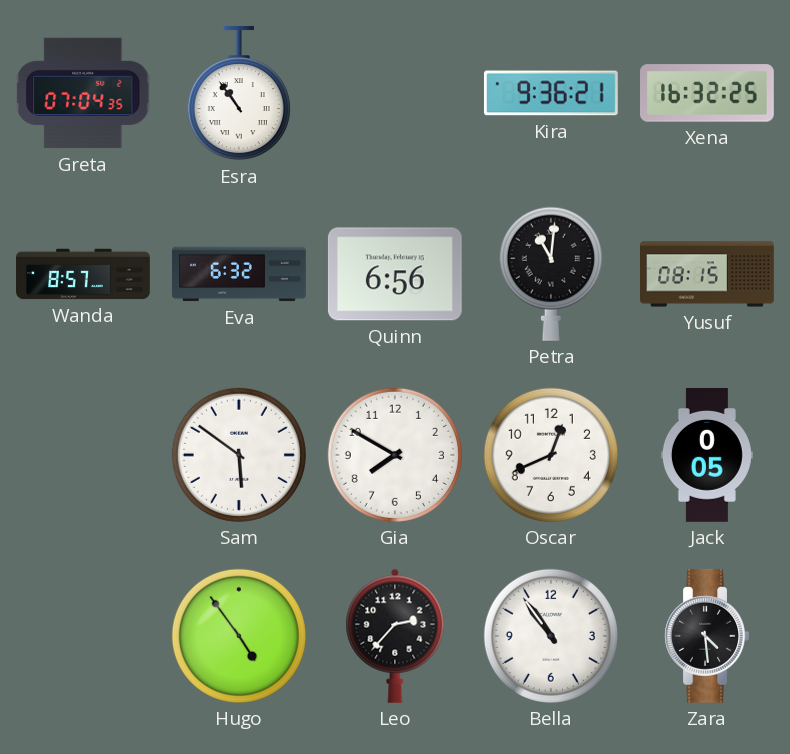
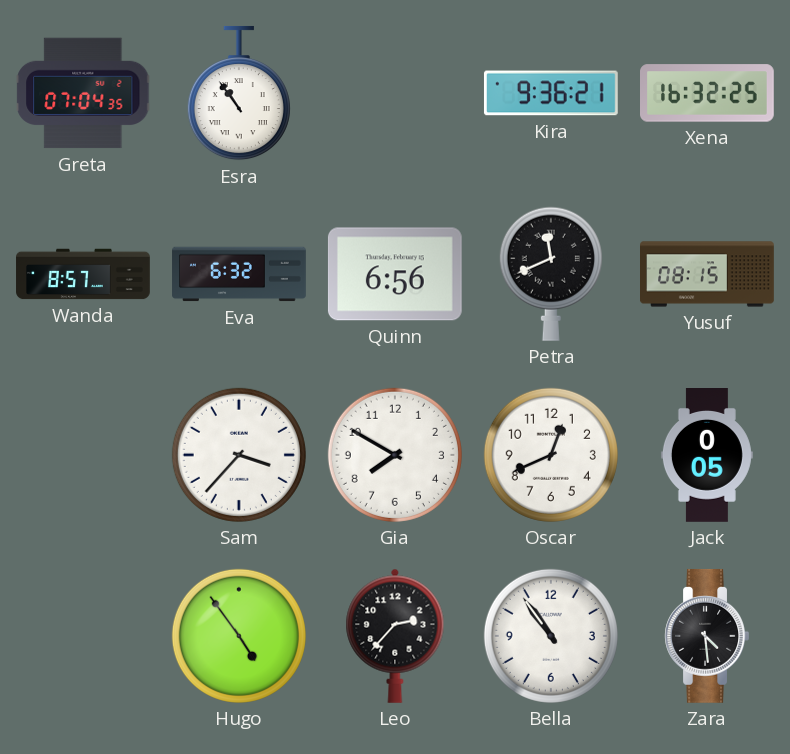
Petra: 11:01 -> 11:41 (551, 274)
Sam: 5:51 -> 3:37 (239, 455)
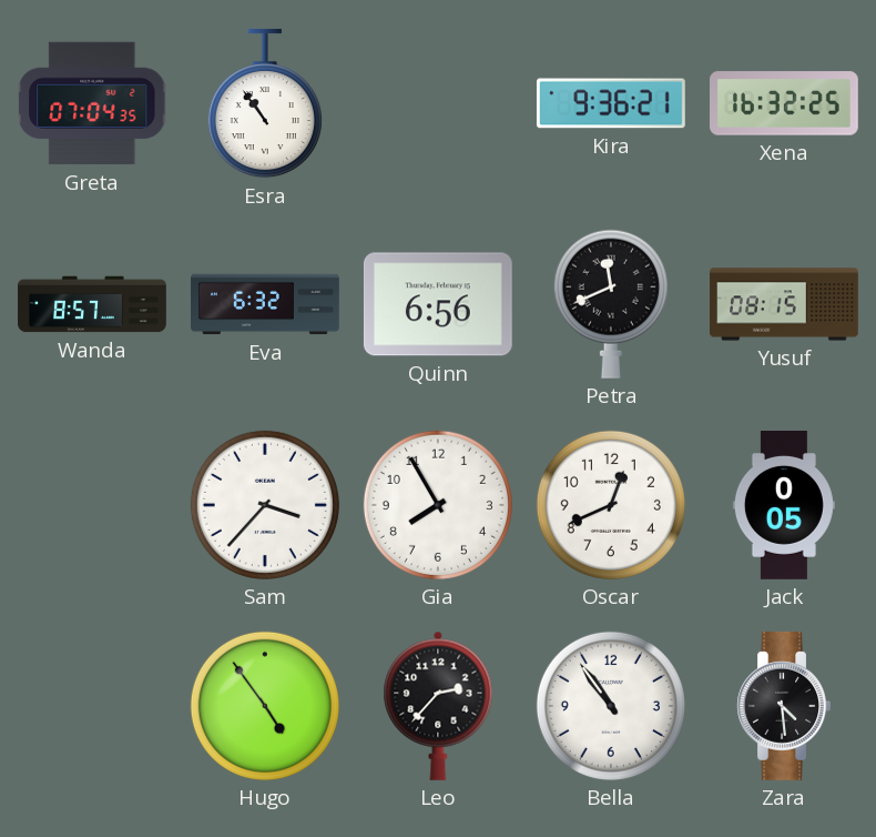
Gia: 7:50 -> 7:55 (438, 505)
